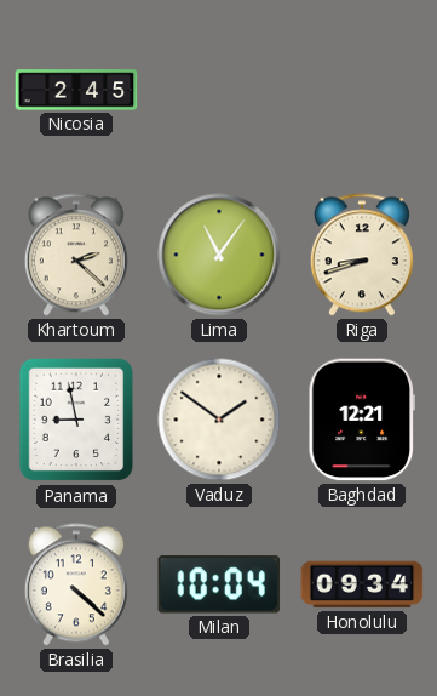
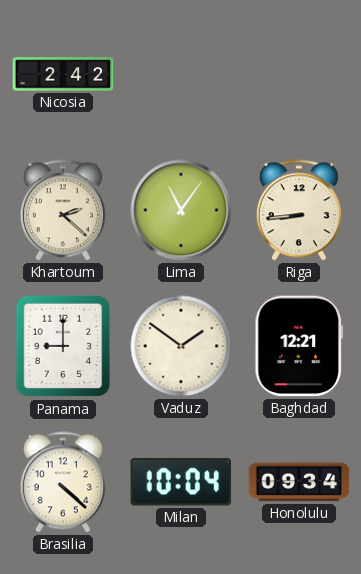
Nicosia: 2:45 -> 2:42 (63, 74)
Riga: 8:42 -> 8:44 (299, 210)
Panama: 8:58 -> 9:00 (63, 346)
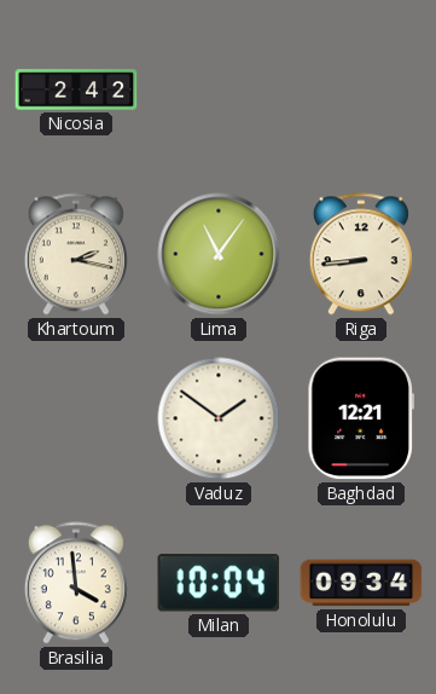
Khartoum: 2:22 -> 2:17 (76, 254)
Panama: 9:00 -> none (63, 346)
Brasilia: 4:22 -> 3:59 (76, 583)
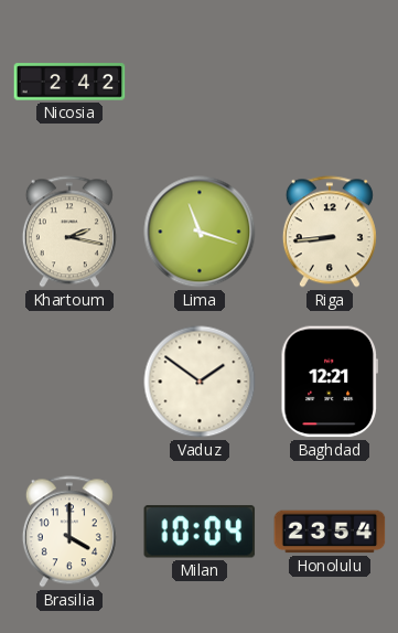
Lima: 11:06 -> 11:18 (200, 232)
Brasilia: 3:59 -> 4:00 (69, 532)
Honolulu: 09:34 -> 23:54 (330, 532)
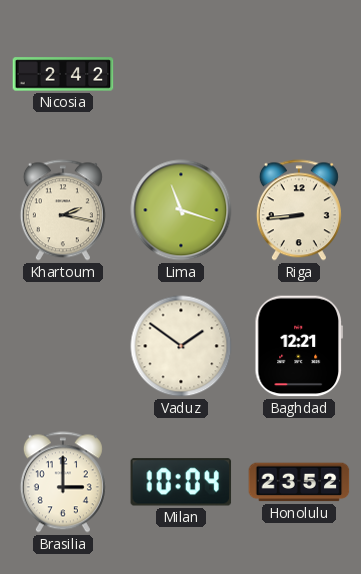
Brasilia: 4:00 -> 3:00 (63, 482)
Honolulu: 23:54 -> 23:52 (299, 482)
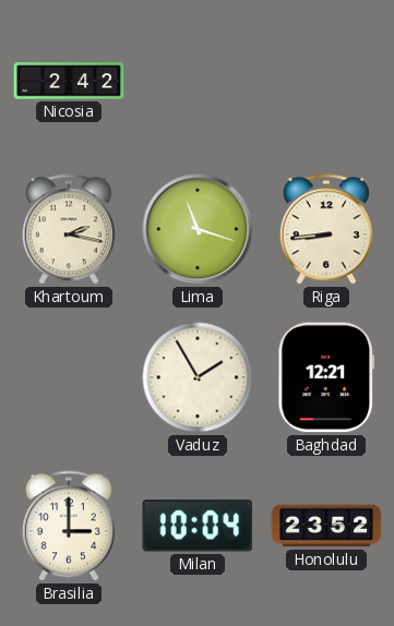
Vaduz: 1:51 -> 1:55 (198, 377)
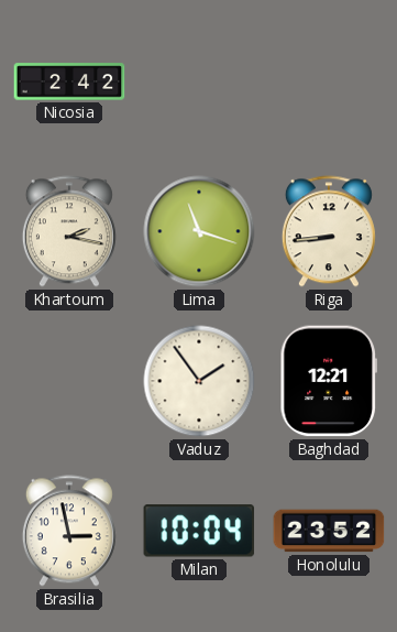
Vaduz: 1:55 -> 1:54 (199, 381)
Brasilia: 3:00 -> 2:58 (69, 531)
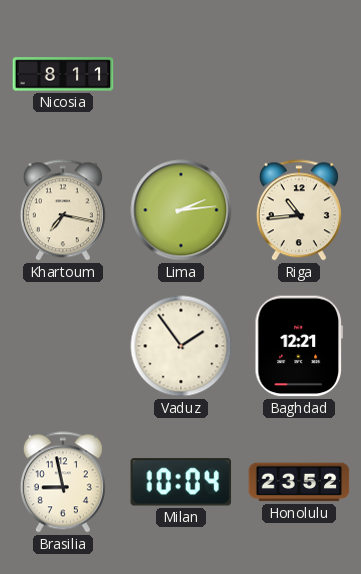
Nicosia: 2:42 -> 8:11 (63, 74)
Khartoum: 2:17 -> 7:17 (63, 210)
Lima: 11:18 -> 2:14 (181, 210)
Riga: 8:44 -> 10:44 (299, 210)
Brasilia: 2:58 -> 8:58 (63, 482)
